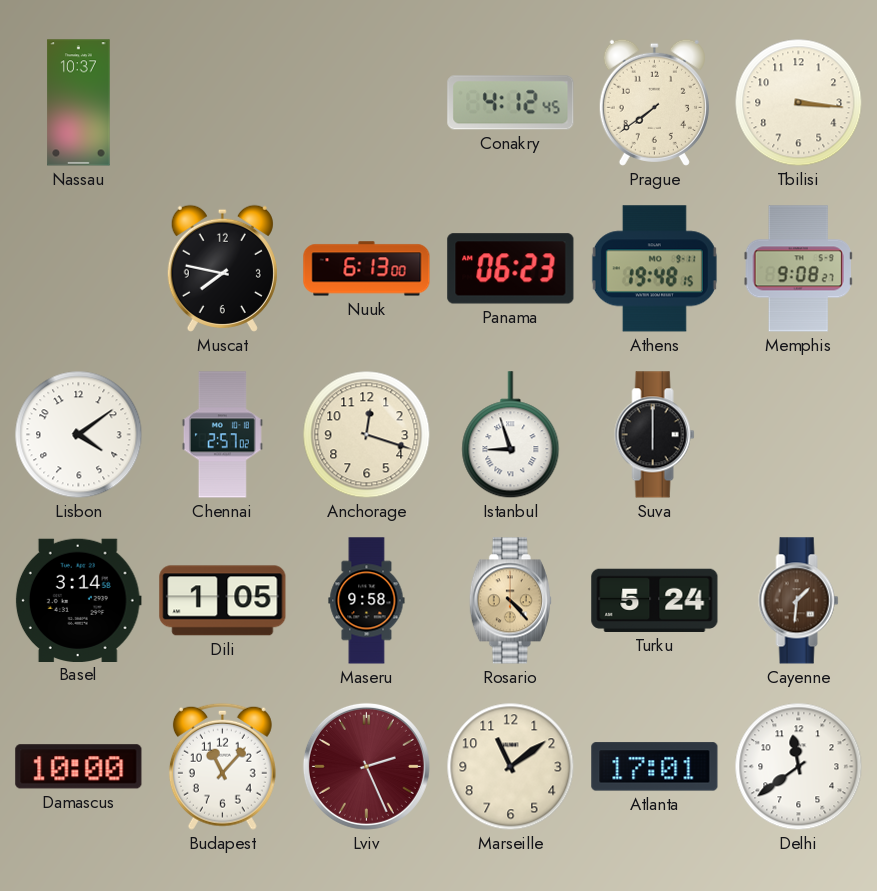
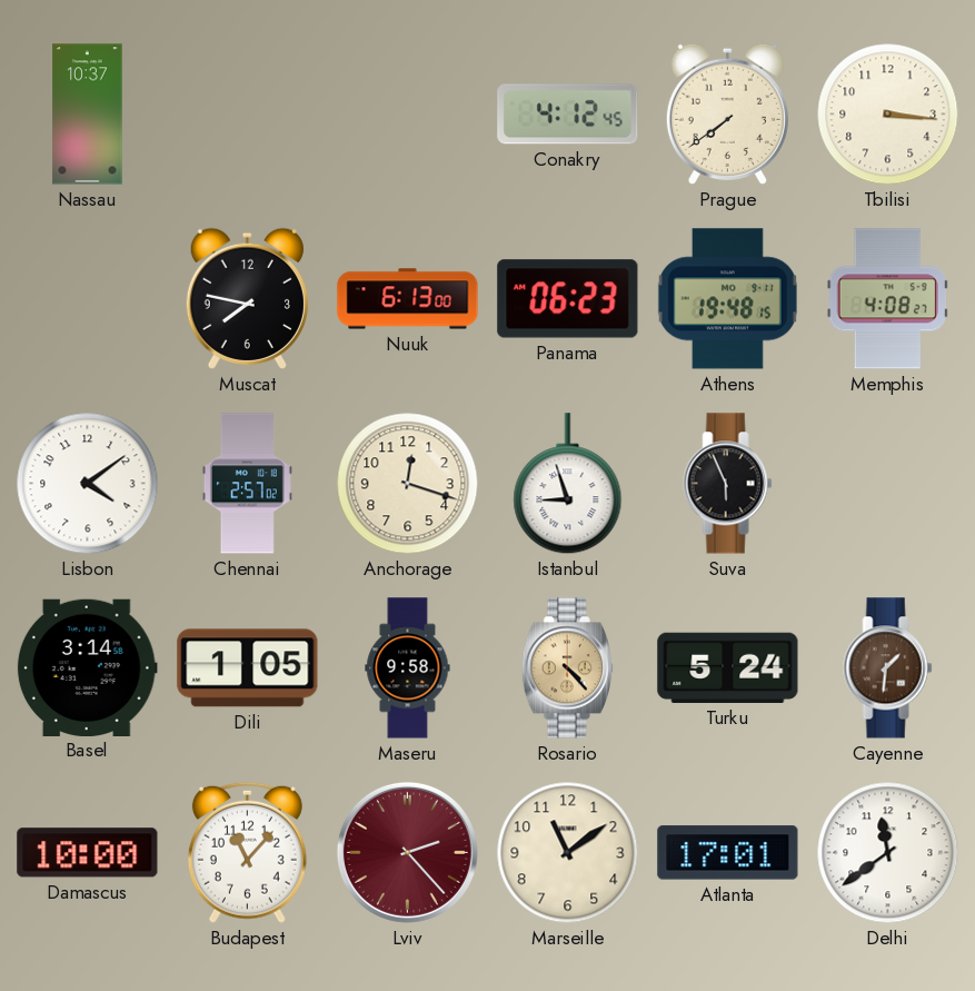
Memphis: 9:08 -> 4:08 (887, 299)
Suva: 6:00 -> 5:56 (728, 484)
Lviv: 2:26 -> 2:23 (407, 852)
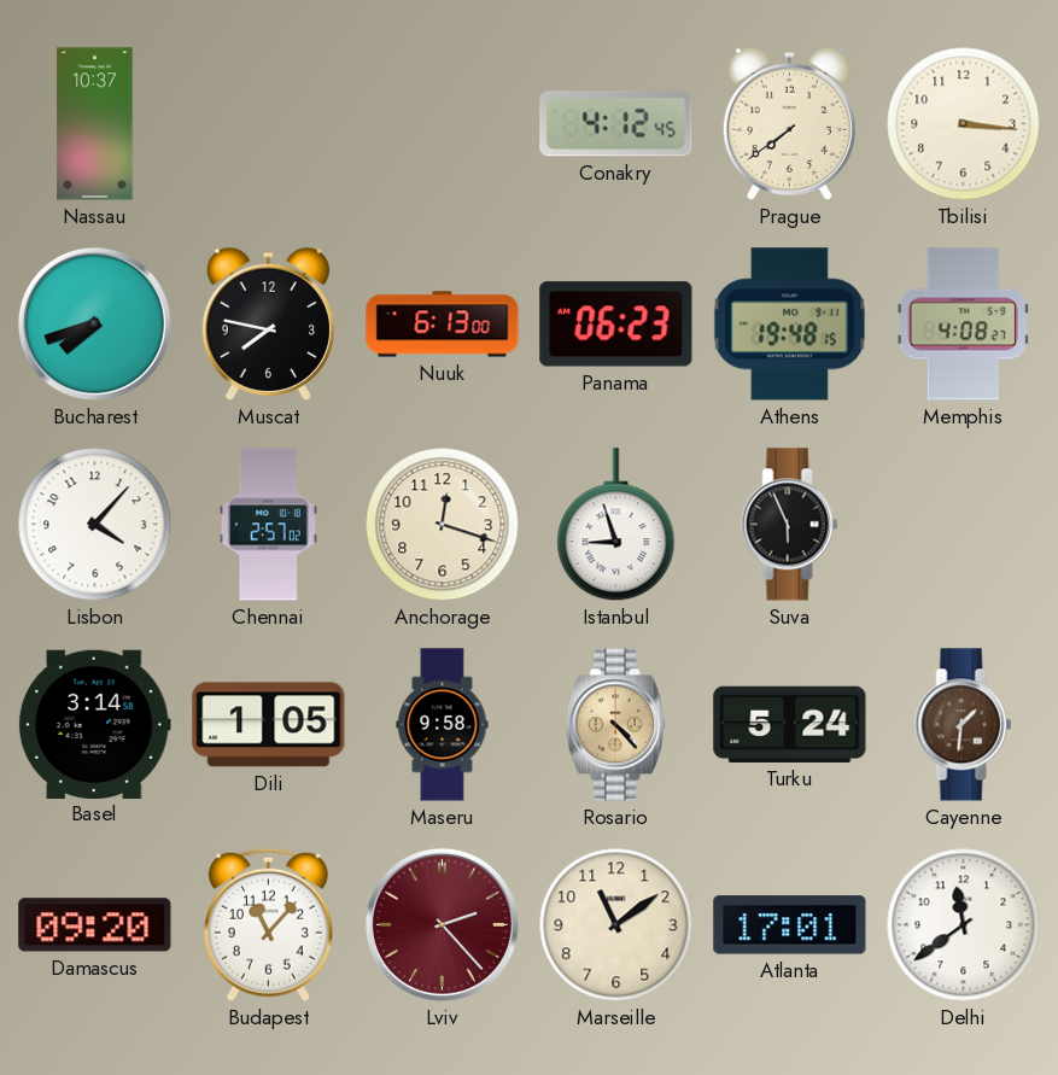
Bucharest: none -> 7:42 (94, 323)
Lisbon: 4:09 -> 4:07 (95, 525)
Damascus: 10:00 -> 09:20 (95, 925)
